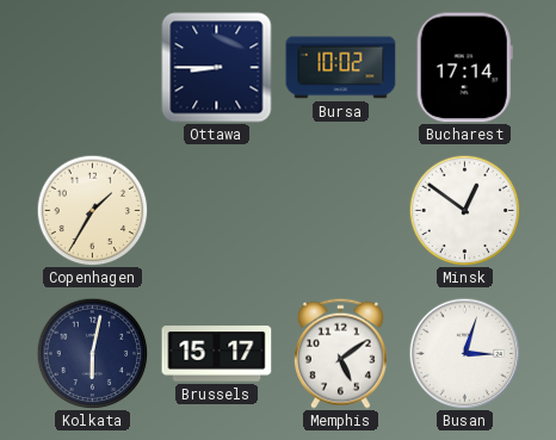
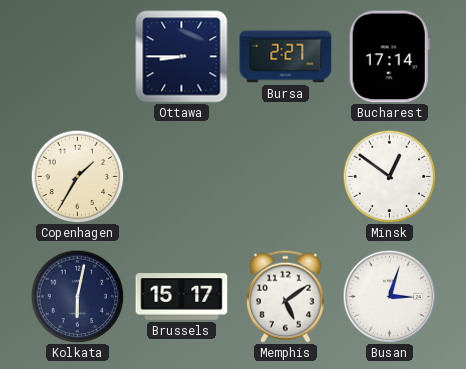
Bursa: 10:02 -> 2:27 (286, 57)
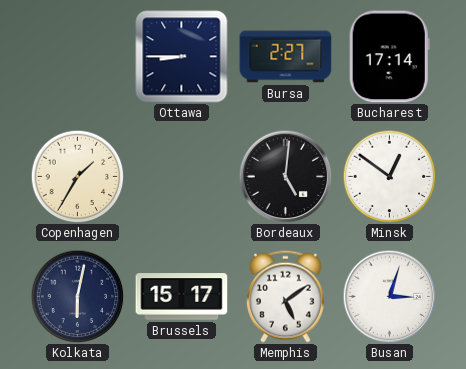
Bordeaux: none -> 5:01 (285, 176)
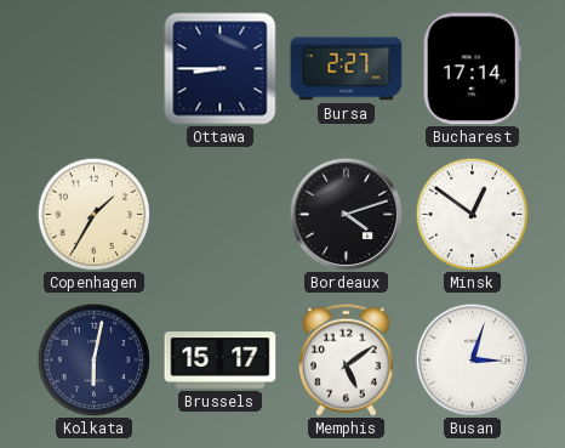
Bordeaux: 5:01 -> 4:12 (346, 214)
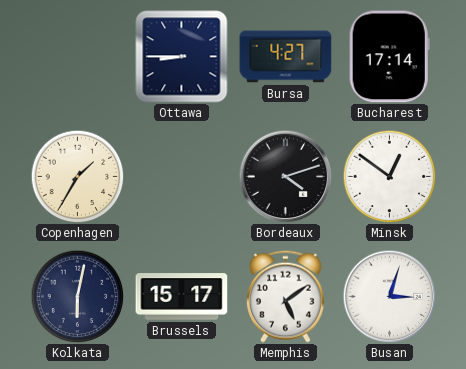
Bursa: 2:27 -> 4:27 (286, 57)
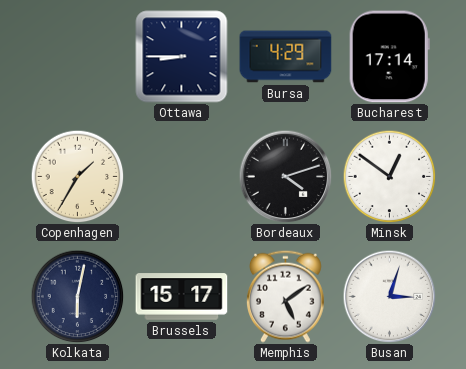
Bursa: 4:27 -> 4:29 (286, 57)
